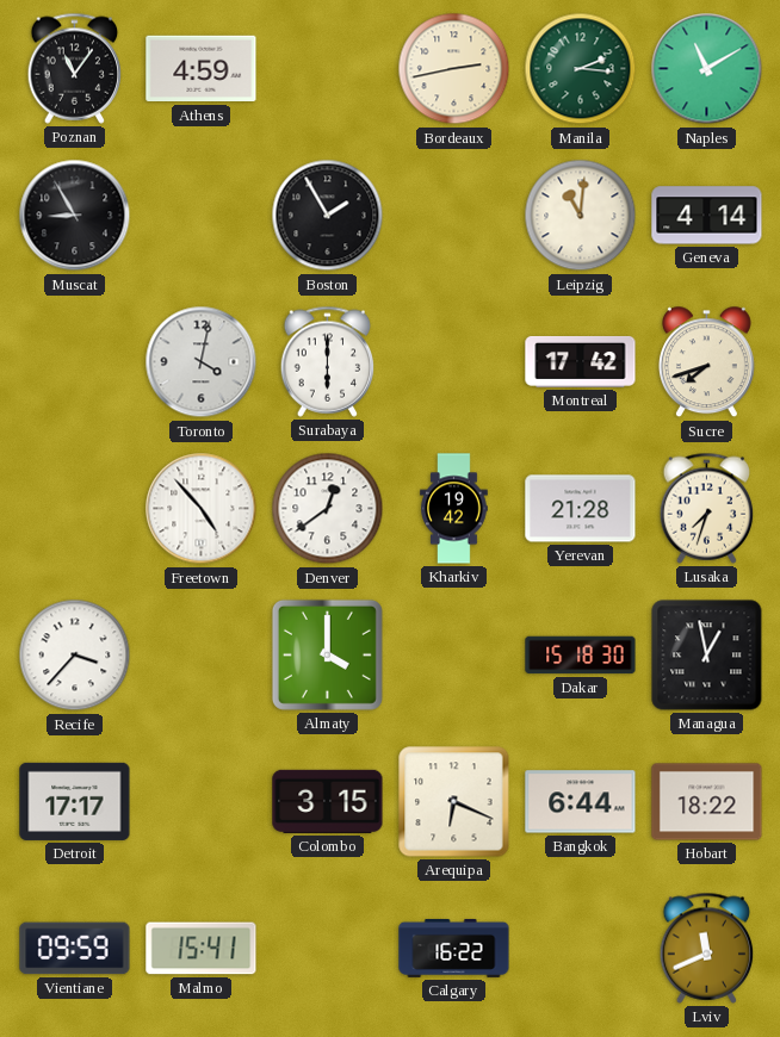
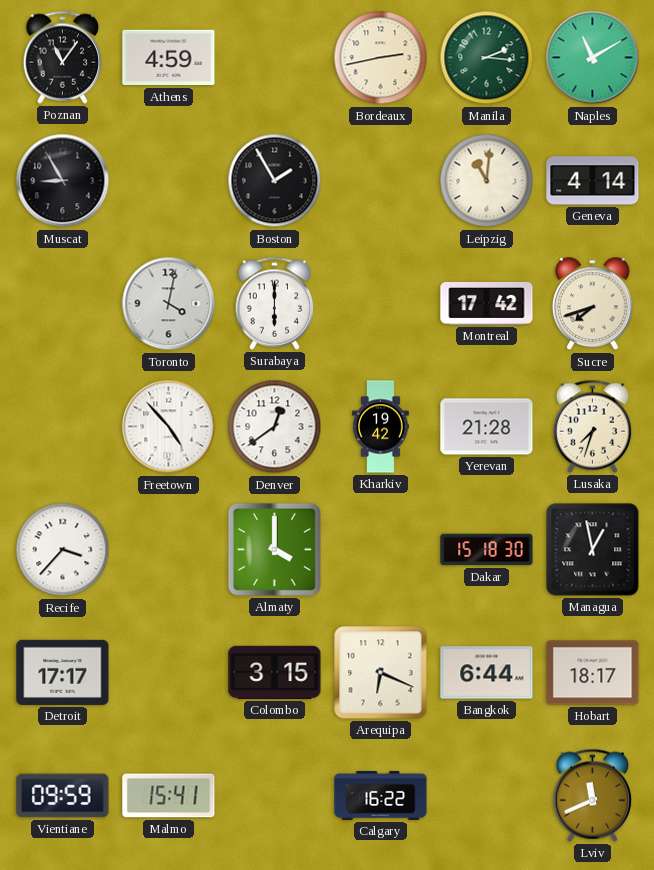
Hobart: 18:22 -> 18:17 (593, 673)
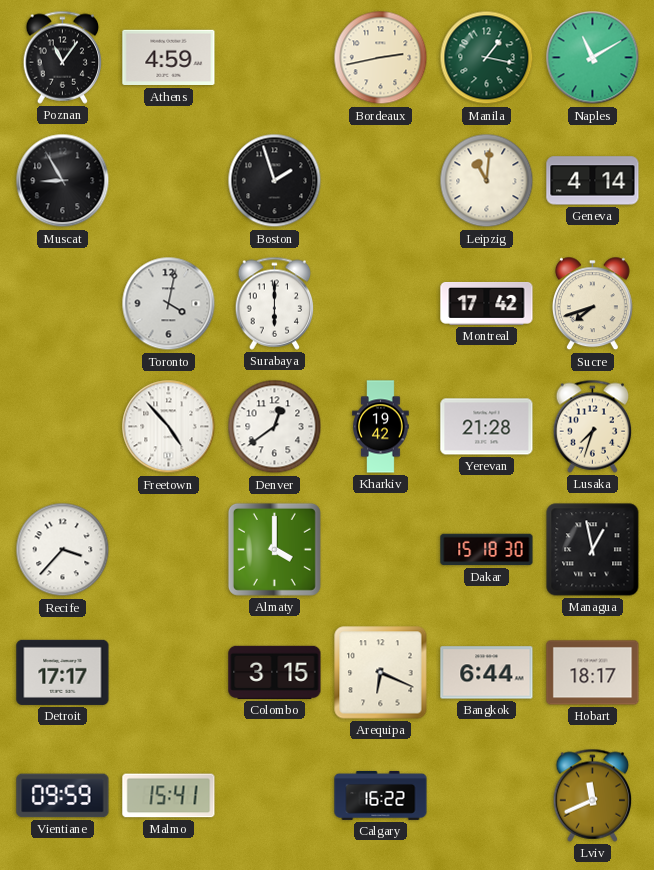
Manila: 2:16 -> 1:17 (487, 58)
Boston: 1:55 -> 1:57 (275, 181)
